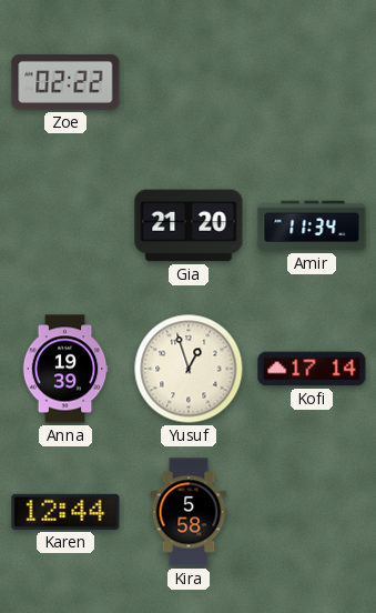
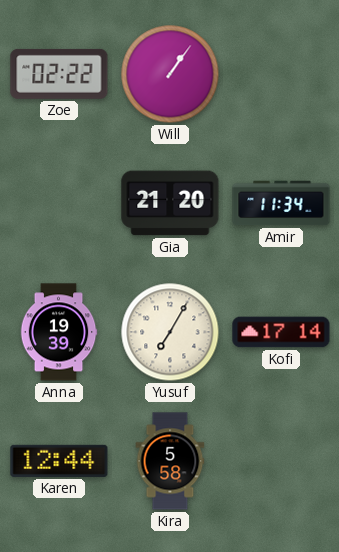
Will: none -> 1:06 (170, 74)
Yusuf: 12:57 -> 7:05 (170, 332)
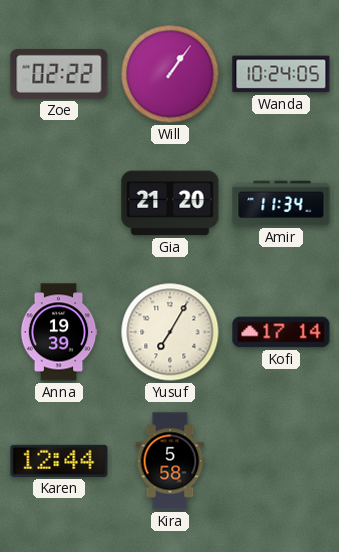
Wanda: none -> 10:24 (281, 74)
